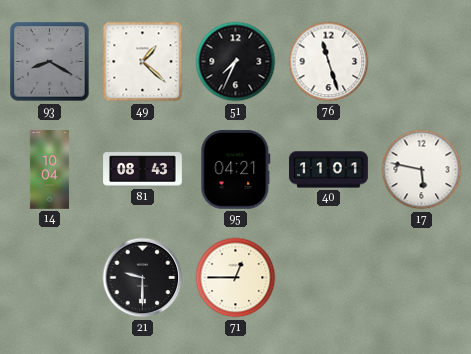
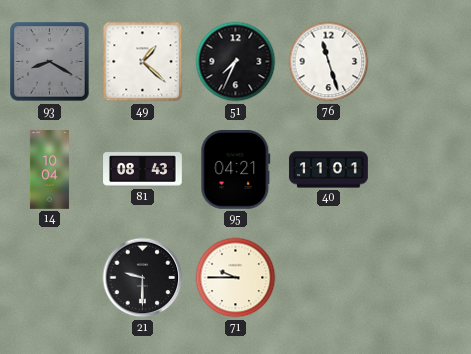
17: 5:47 -> none (422, 170)
71: 12:45 -> 9:45 (236, 278)
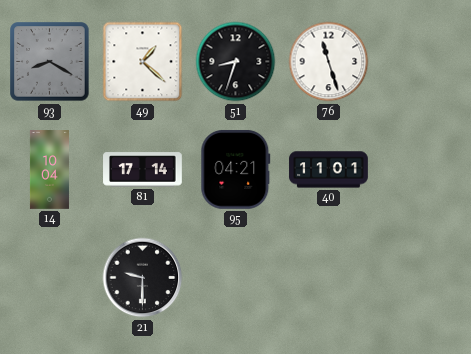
51: 7:34 -> 8:33 (236, 62)
81: 08:43 -> 17:14 (143, 170)
71: 9:45 -> none (236, 278)
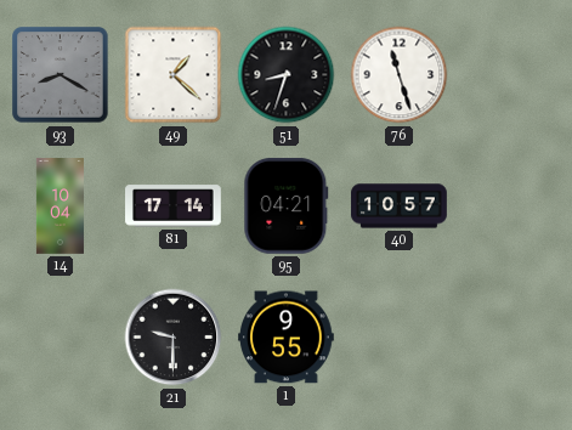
40: 11:01 -> 10:57 (400, 206)
1: none -> 9:55 (287, 338)
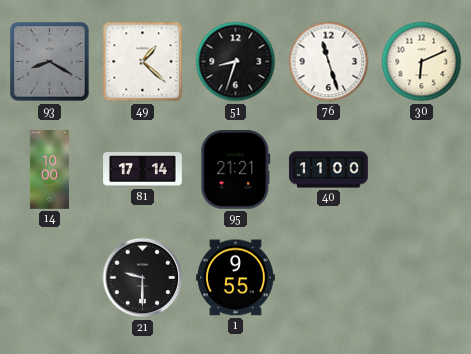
30: none -> 6:11 (422, 62)
14: 10:04 -> 10:00 (49, 170)
95: 04:21 -> 21:21 (236, 169)
40: 10:57 -> 11:00 (329, 170)
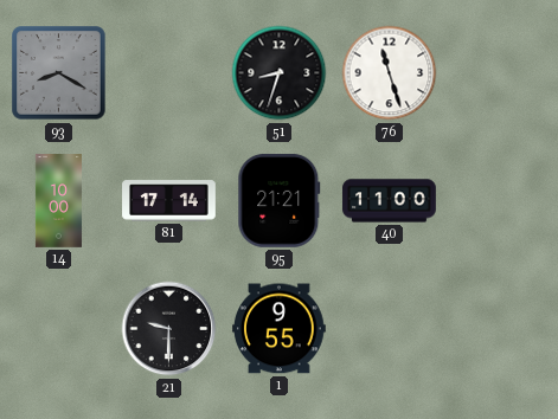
49: 1:22 -> none (143, 62)
30: 6:11 -> none (422, 62)
